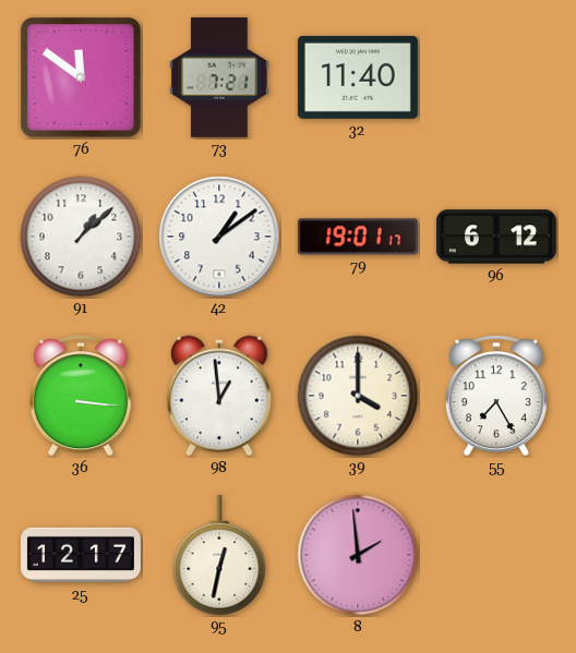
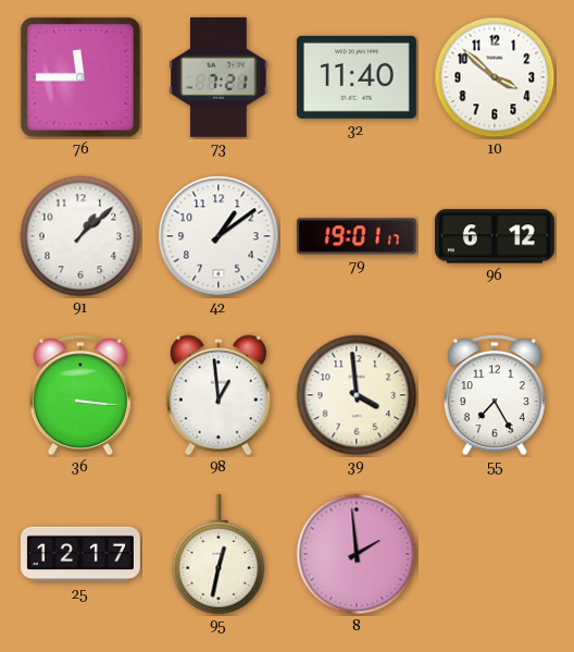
76: 11:51 -> 11:45 (80, 77)
10: none -> 3:52 (495, 77)
39: 4:00 -> 3:59 (357, 395)
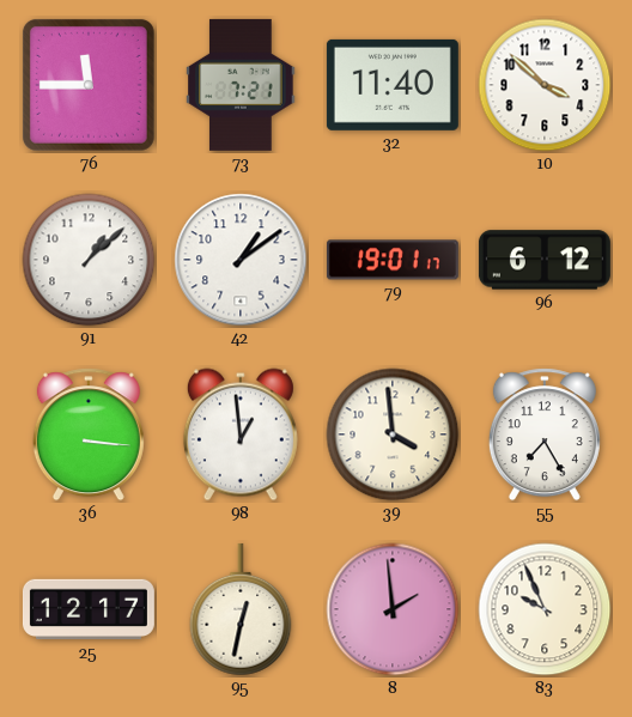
83: none -> 9:56 (545, 609)
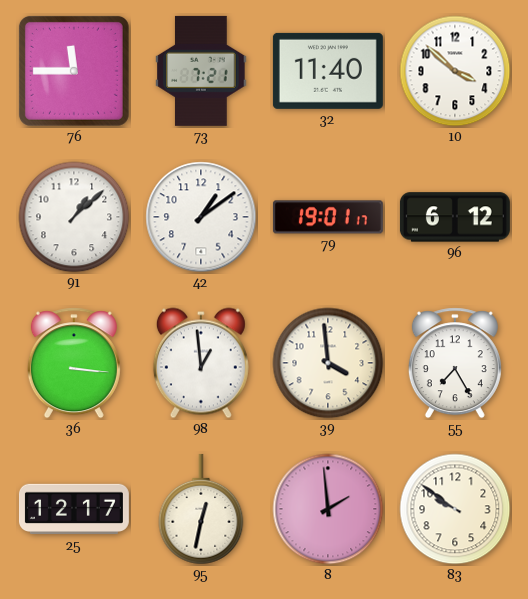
83: 9:56 -> 9:51 (455, 509)
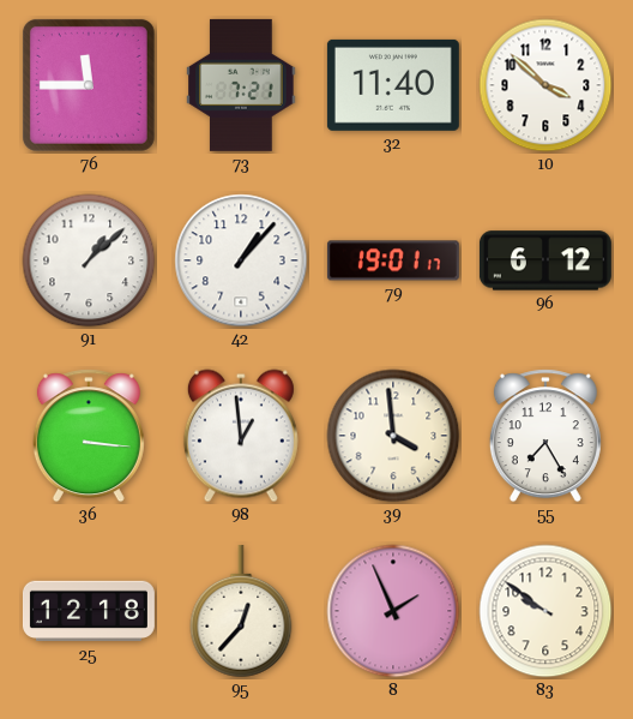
42: 1:09 -> 1:07 (241, 260)
25: 12:17 -> 12:18 (89, 611)
95: 12:32 -> 12:37 (241, 611)
8: 1:59 -> 1:56 (393, 611)
